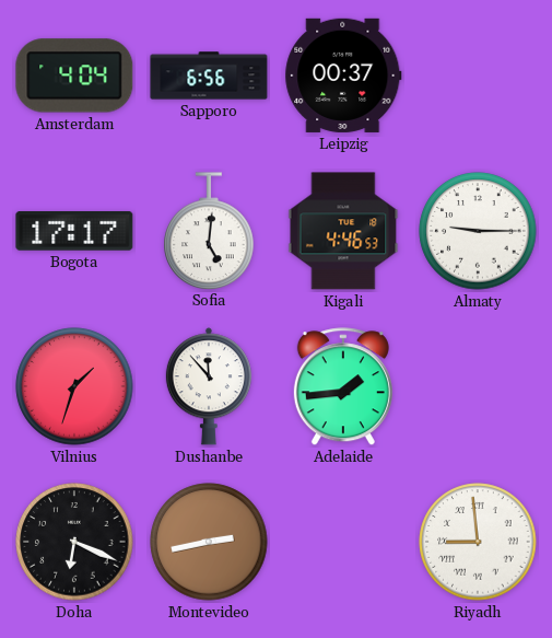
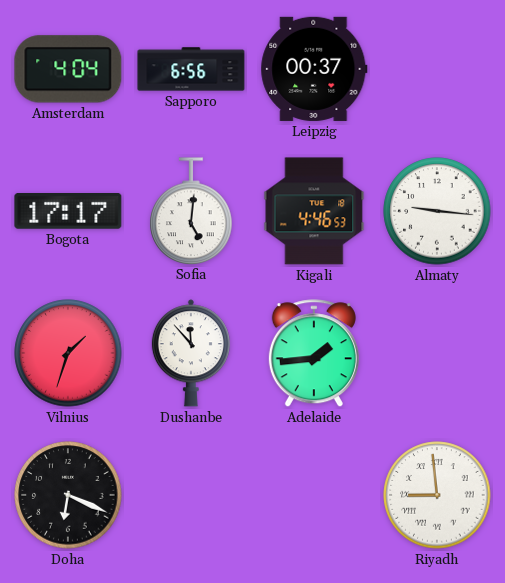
Almaty: 9:15 -> 9:16 (437, 211)
Montevideo: 2:43 -> none (209, 542)
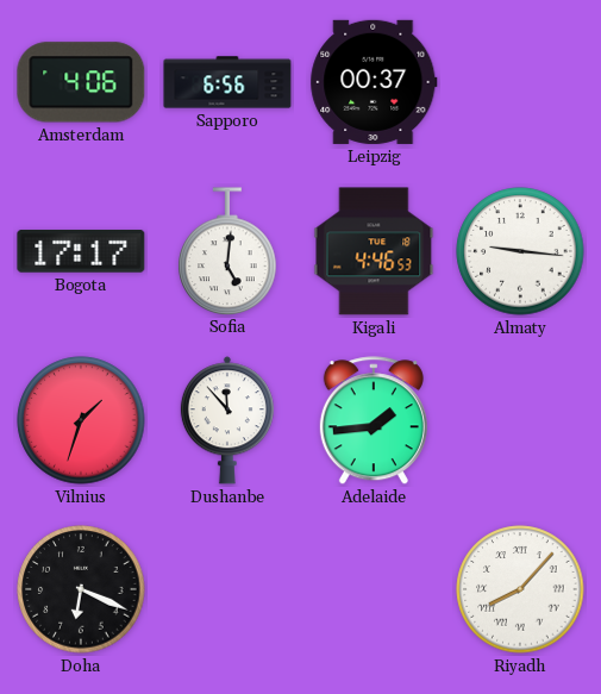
Amsterdam: 4:04 -> 4:06 (81, 82)
Riyadh: 8:59 -> 8:07 (520, 589)
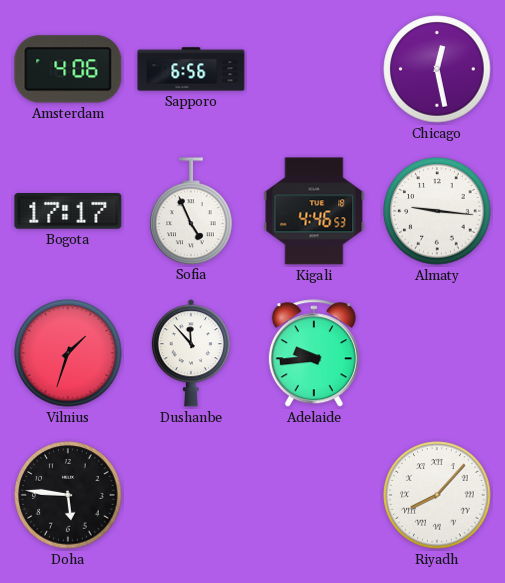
Leipzig: 00:37 -> none (374, 82)
Chicago: none -> 12:28 (437, 69)
Sofia: 5:01 -> 4:56 (191, 211)
Adelaide: 1:44 -> 9:44 (314, 354)
Doha: 6:19 -> 5:46 (68, 495)
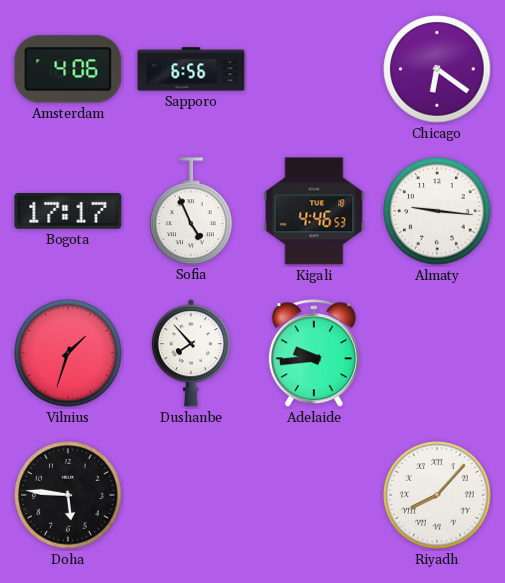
Chicago: 12:28 -> 6:21 (437, 69)
Dushanbe: 11:53 -> 7:53 (191, 353)
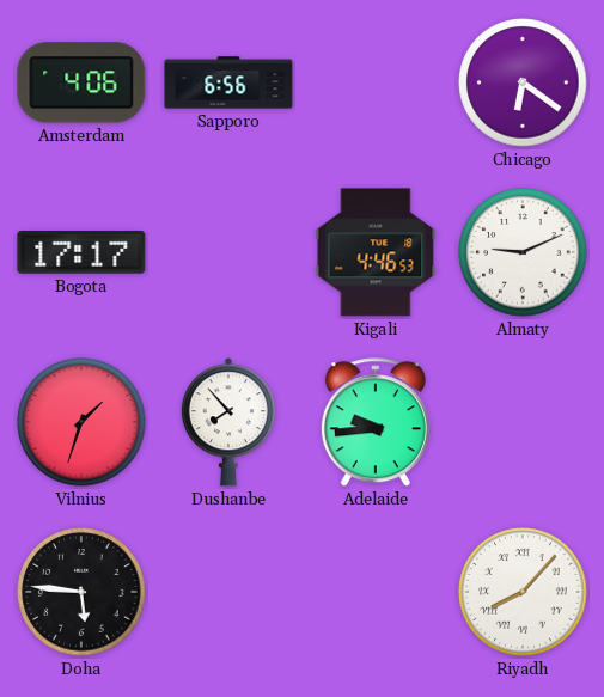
Sofia: 4:56 -> none (191, 211)
Almaty: 9:16 -> 9:11 (523, 252)
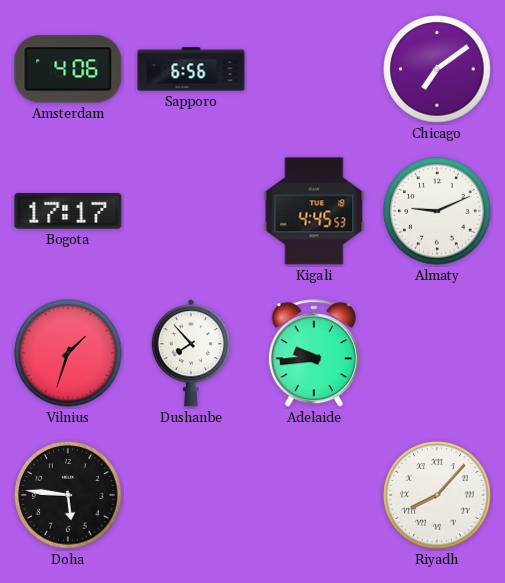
Chicago: 6:21 -> 7:09 (437, 69)
Kigali: 4:46 -> 4:45 (314, 211)
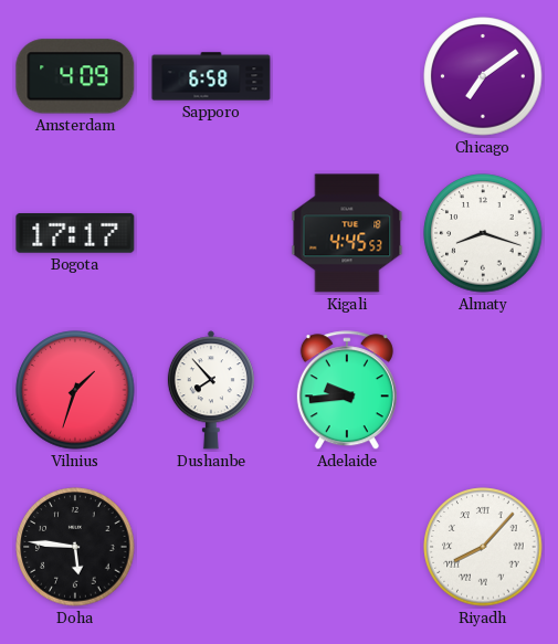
Amsterdam: 4:06 -> 4:09 (75, 76)
Sapporo: 6:56 -> 6:58 (211, 76)
Almaty: 9:11 -> 8:18 (483, 233)
